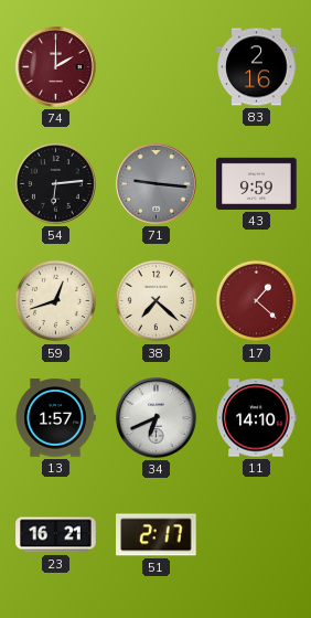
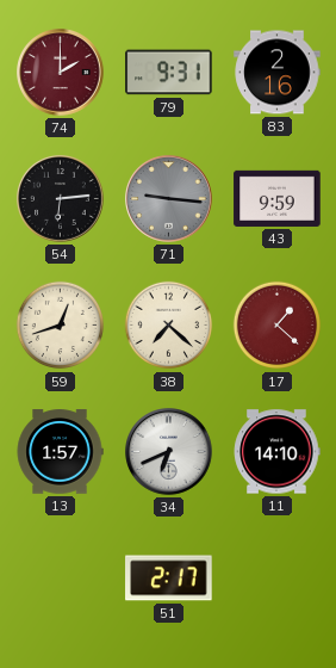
79: none -> 9:31 (169, 73)
23: 16:21 -> none (56, 535)
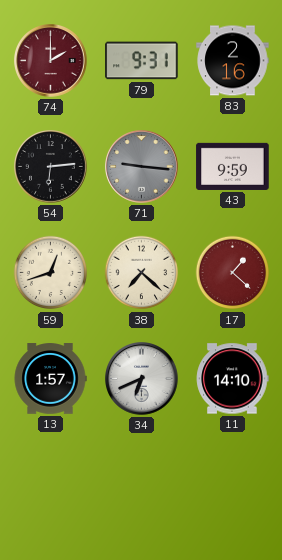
51: 2:17 -> none (169, 579)
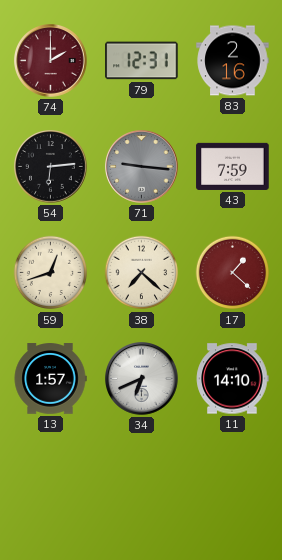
79: 9:31 -> 12:31 (142, 61)
43: 9:59 -> 7:59 (233, 166)
